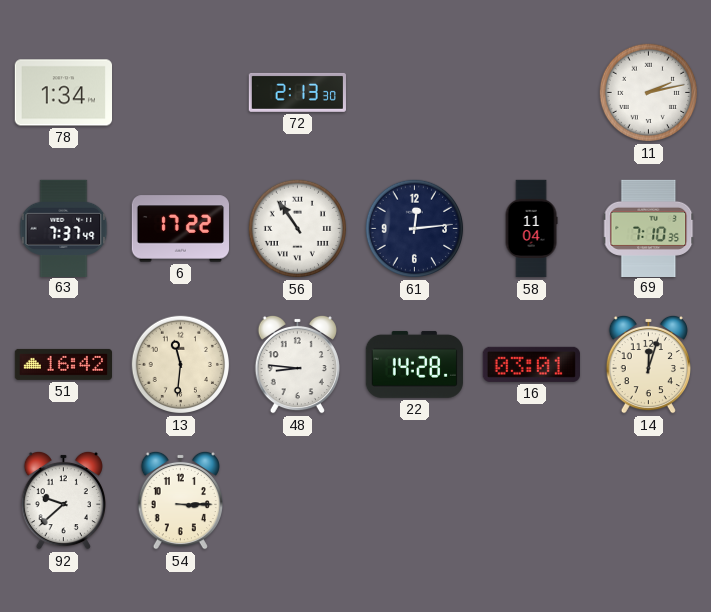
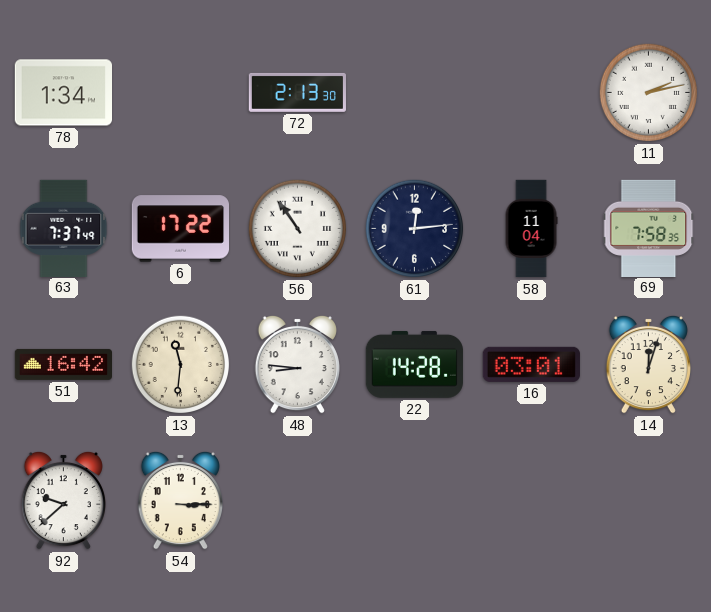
69: 7:10 -> 7:58 (649, 228)
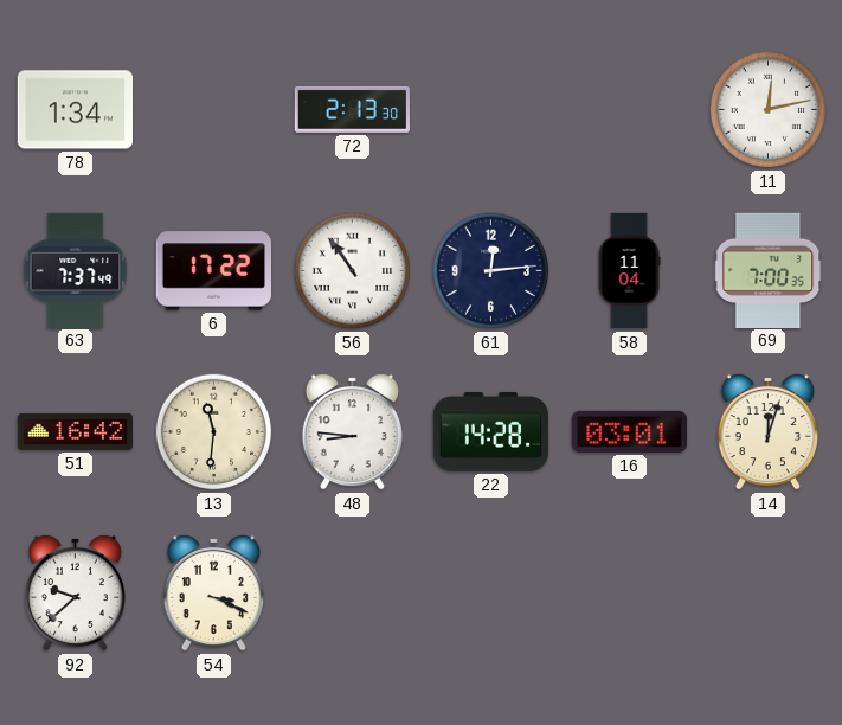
11: 2:13 -> 12:13 (769, 110)
69: 7:58 -> 7:00 (769, 270)
54: 3:15 -> 3:19 (213, 592)
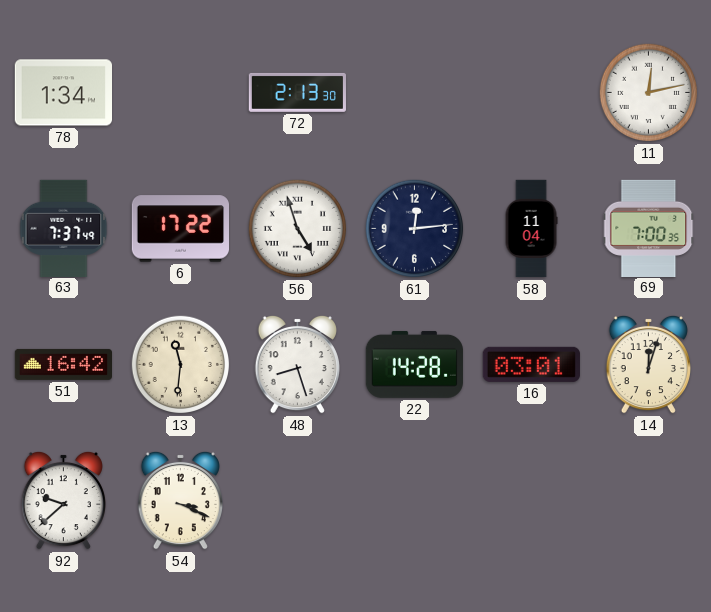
56: 10:54 -> 4:57 (298, 229)
48: 8:46 -> 8:27 (297, 364)
